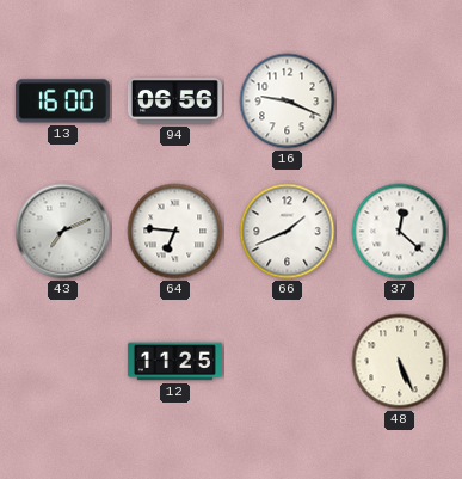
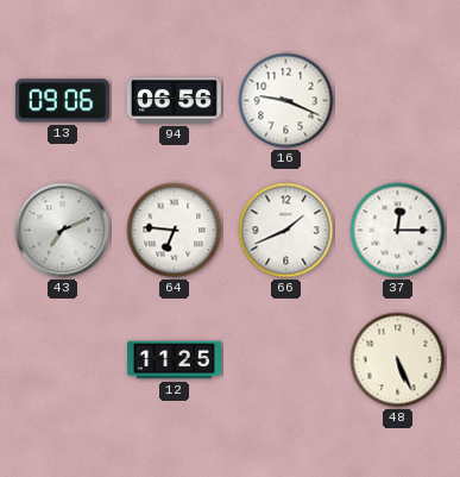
13: 16:00 -> 09:06 (62, 101)
37: 12:22 -> 12:15 (398, 231)
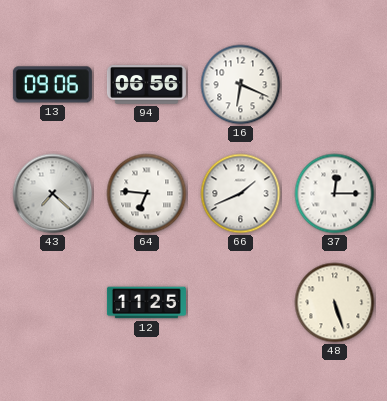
16: 9:19 -> 6:19 (241, 85)
43: 7:11 -> 7:22 (53, 194)
48: 5:26 -> 5:27 (335, 303)
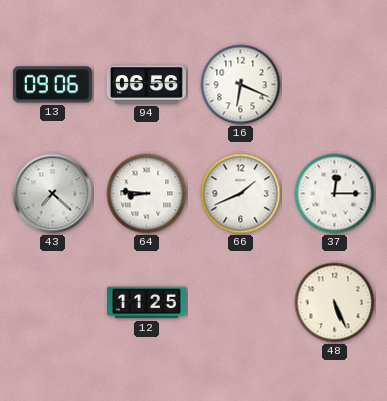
64: 6:46 -> 8:46 (147, 194)
48: 5:27 -> 5:26 (335, 303)
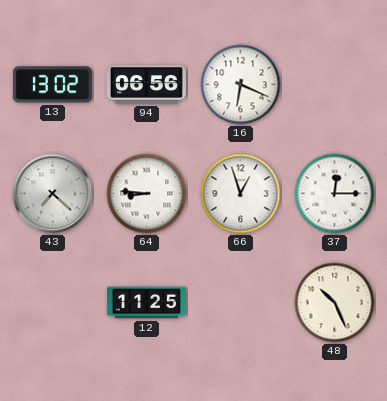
13: 09:06 -> 13:02 (52, 85)
66: 1:41 -> 12:57 (241, 194)
48: 5:26 -> 10:26 (335, 303)
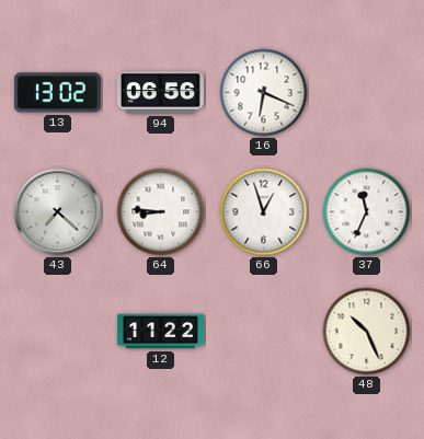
37: 12:15 -> 11:34 (367, 212)
12: 11:25 -> 11:22 (160, 332)
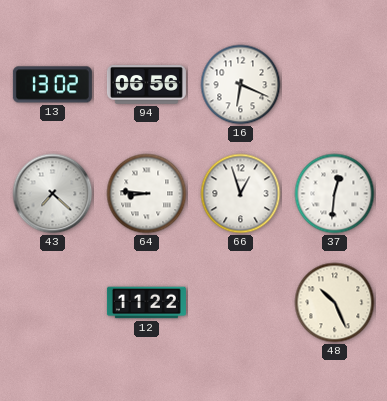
37: 11:34 -> 12:31 (335, 194)
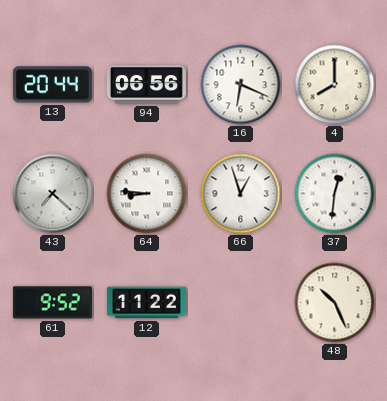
13: 13:02 -> 20:44 (52, 85)
4: none -> 8:00 (335, 85)
61: none -> 9:52 (52, 303)
